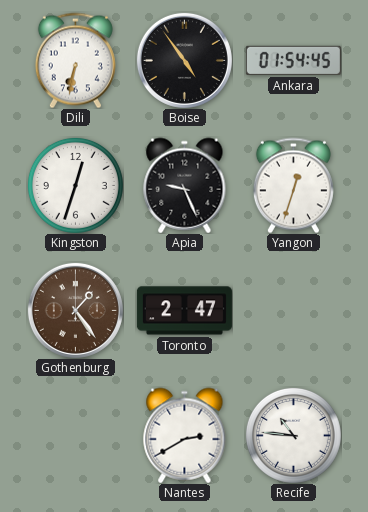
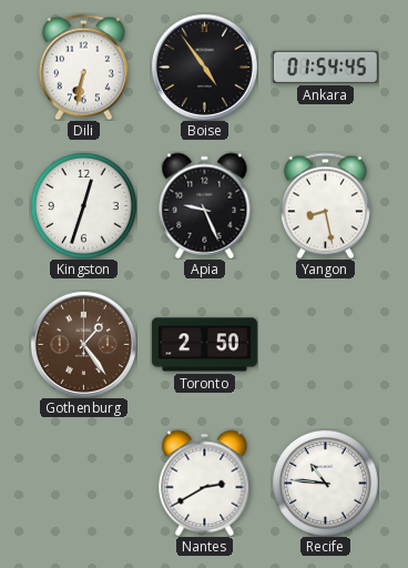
Yangon: 12:33 -> 8:28 (325, 205)
Toronto: 2:47 -> 2:50 (204, 345)
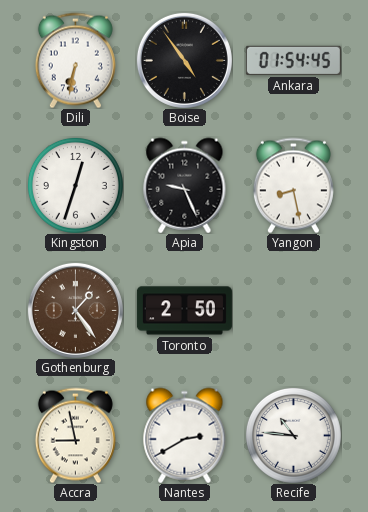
Accra: none -> 8:58 (75, 435)
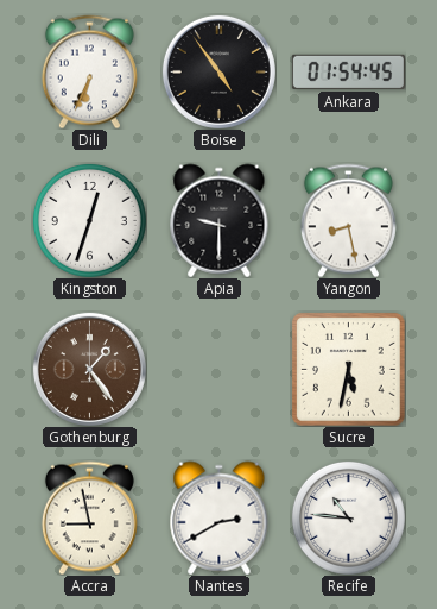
Dili: 6:32 -> 6:34 (89, 71)
Apia: 9:26 -> 9:30 (220, 220)
Toronto: 2:50 -> none (184, 311)
Sucre: none -> 5:32 (349, 370)
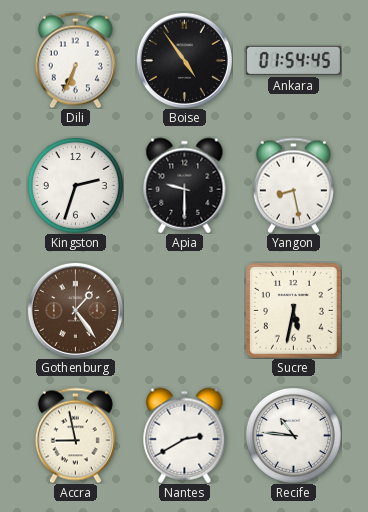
Kingston: 12:33 -> 2:33 (75, 185)
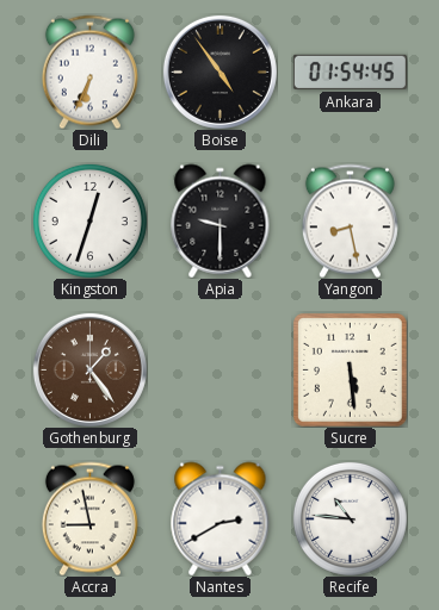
Kingston: 2:33 -> 12:33 (89, 220)
Sucre: 5:32 -> 5:29 (351, 371)
